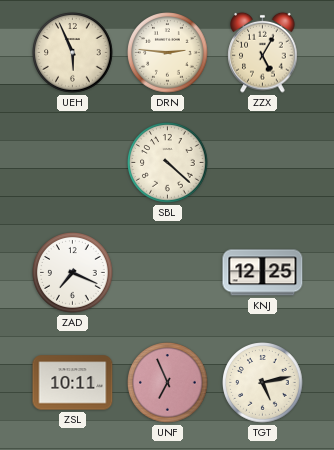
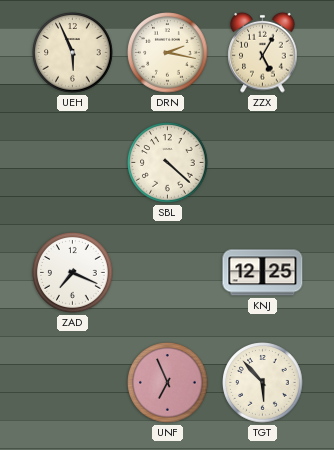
DRN: 2:46 -> 2:17 (168, 53)
ZSL: 10:11 -> none (73, 383)
TGT: 5:13 -> 5:53 (263, 383)
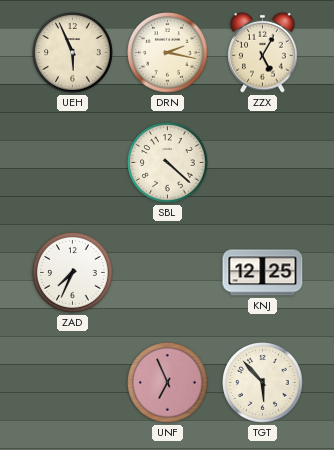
ZAD: 7:19 -> 7:34 (73, 273)
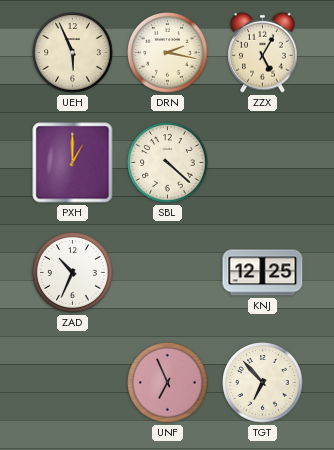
PXH: none -> 1:00 (73, 163)
ZAD: 7:34 -> 10:34 (73, 273)
TGT: 5:53 -> 6:53 (263, 383)
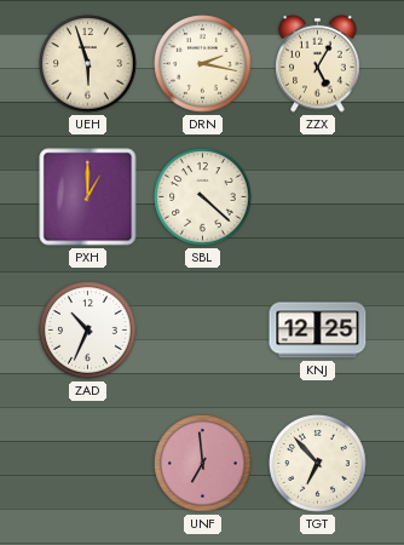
UEH: 5:56 -> 5:57 (88, 64)
UNF: 6:56 -> 6:59 (203, 464)
